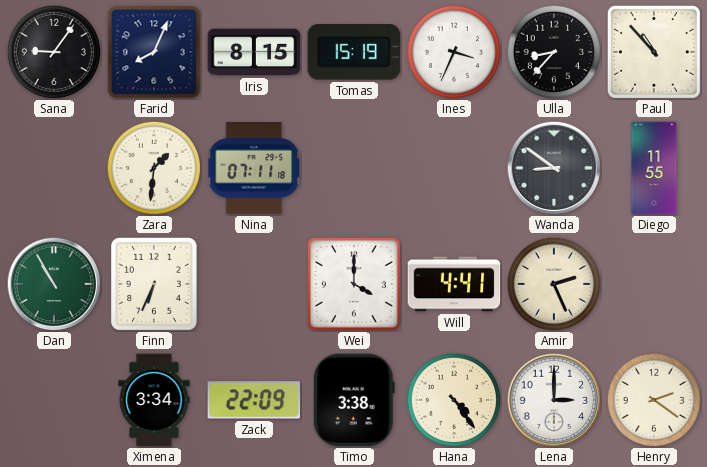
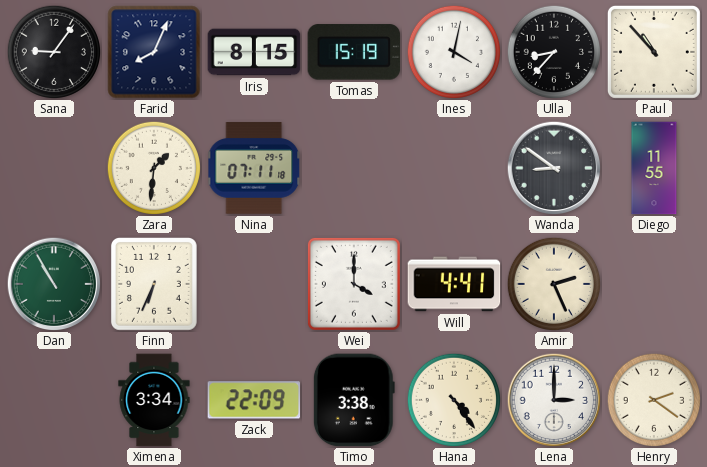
Ines: 3:34 -> 4:02 (453, 51)
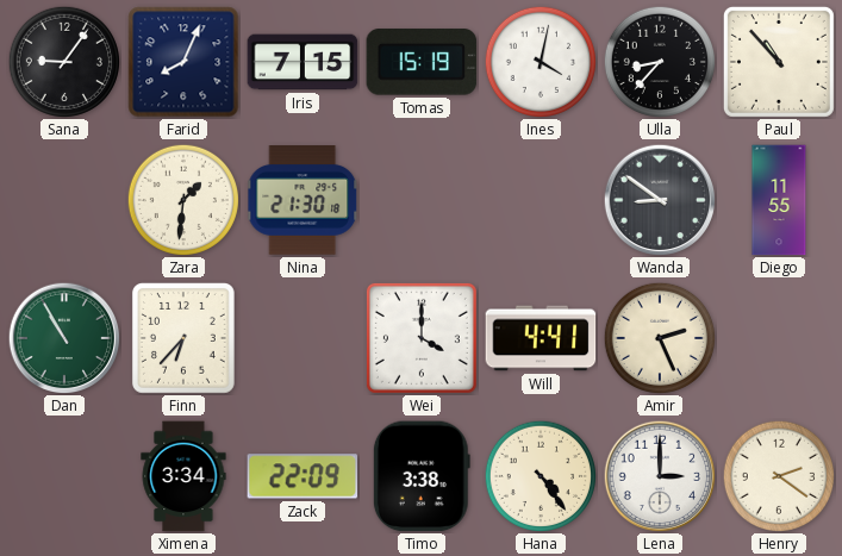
Iris: 8:15 -> 7:15 (303, 62)
Nina: 07:11 -> 21:30 (303, 200)
Finn: 6:34 -> 6:37 (183, 339)
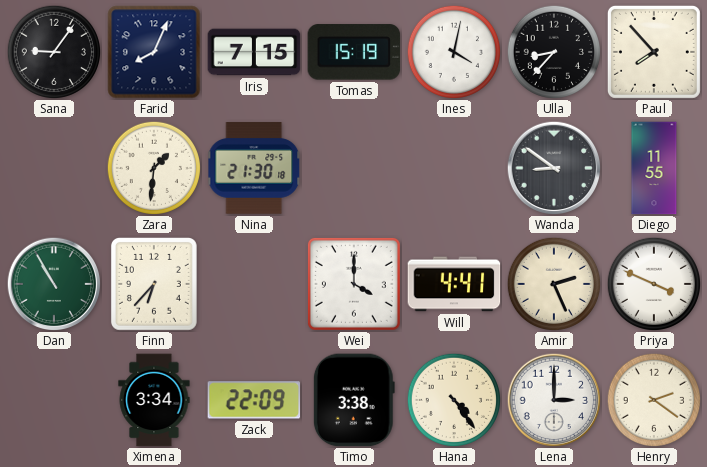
Paul: 10:53 -> 7:53 (654, 52)
Priya: none -> 3:49 (653, 283)
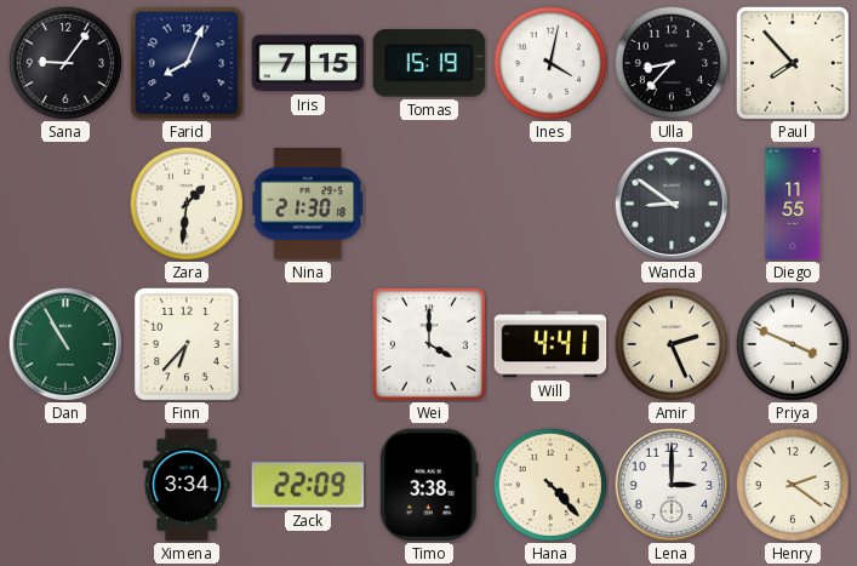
Hana: 4:24 -> 4:23 (549, 484)
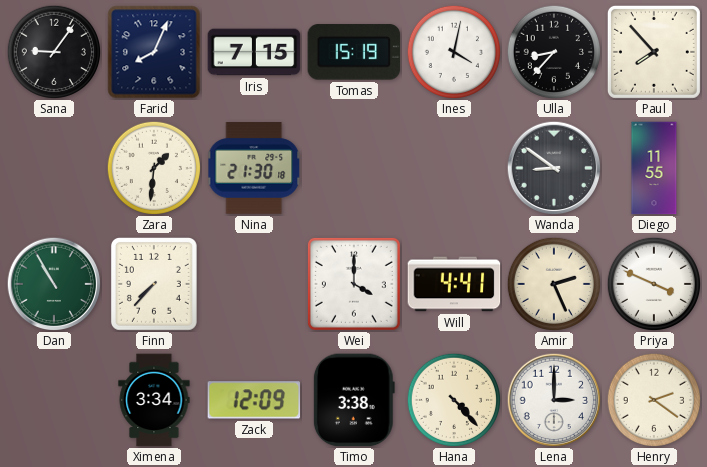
Finn: 6:37 -> 7:37 (154, 285)
Zack: 22:09 -> 12:09 (254, 400)
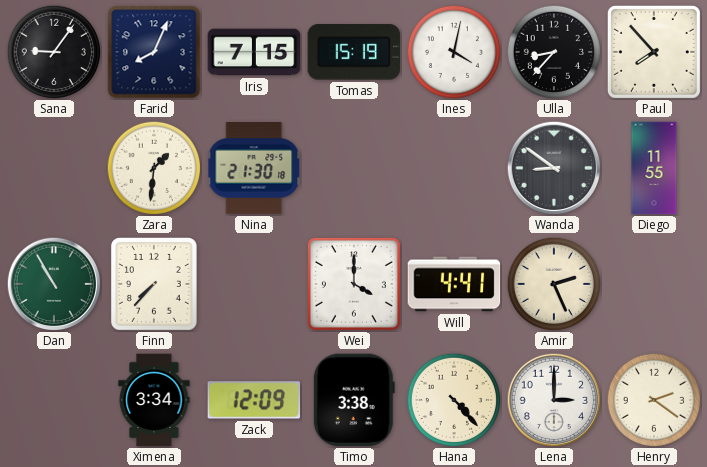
Priya: 3:49 -> none (653, 283)
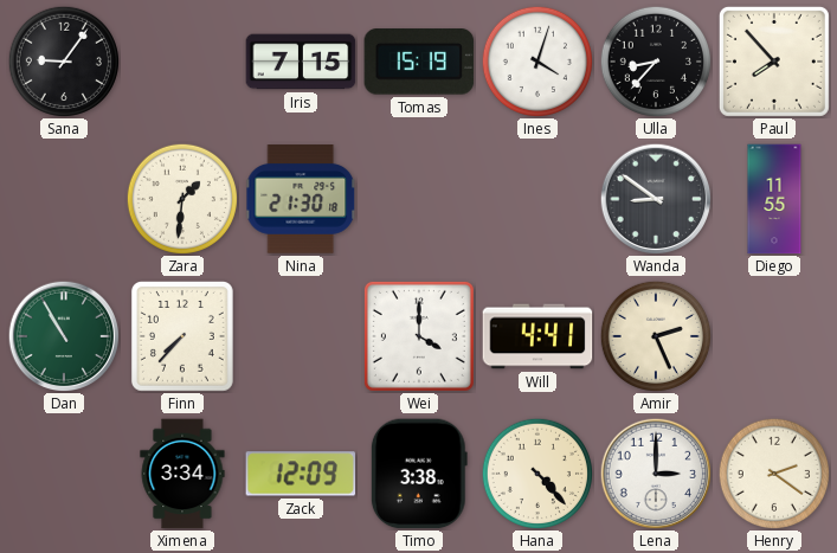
Farid: 8:04 -> none (154, 52)
Ines: 4:02 -> 4:03 (536, 60)
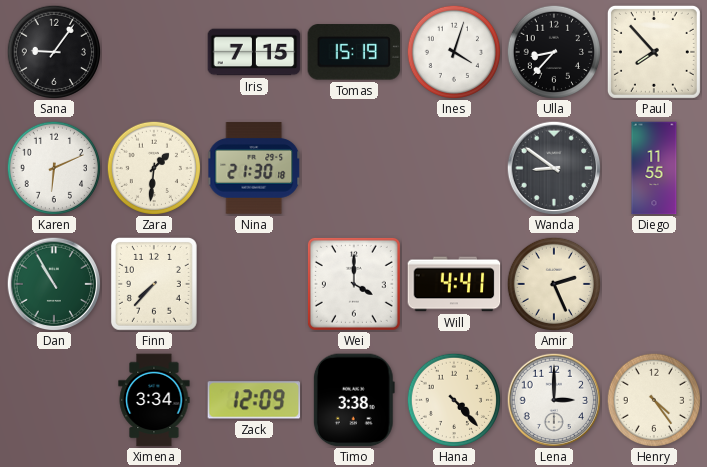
Karen: none -> 6:11 (53, 167)
Henry: 2:21 -> 4:24 (653, 399)
